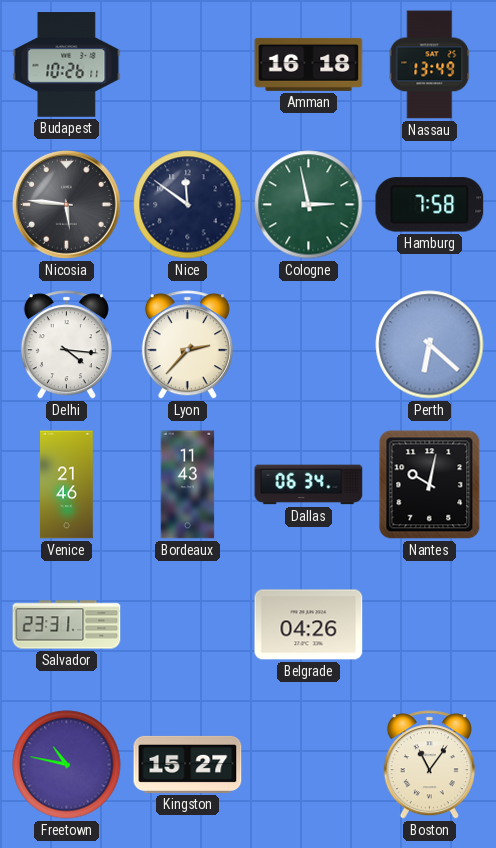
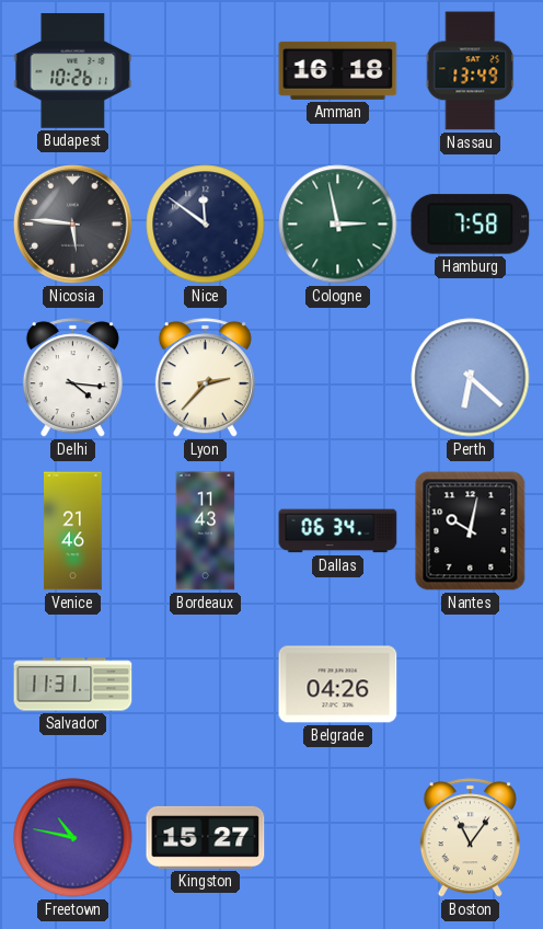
Salvador: 23:31 -> 11:31 (73, 685)
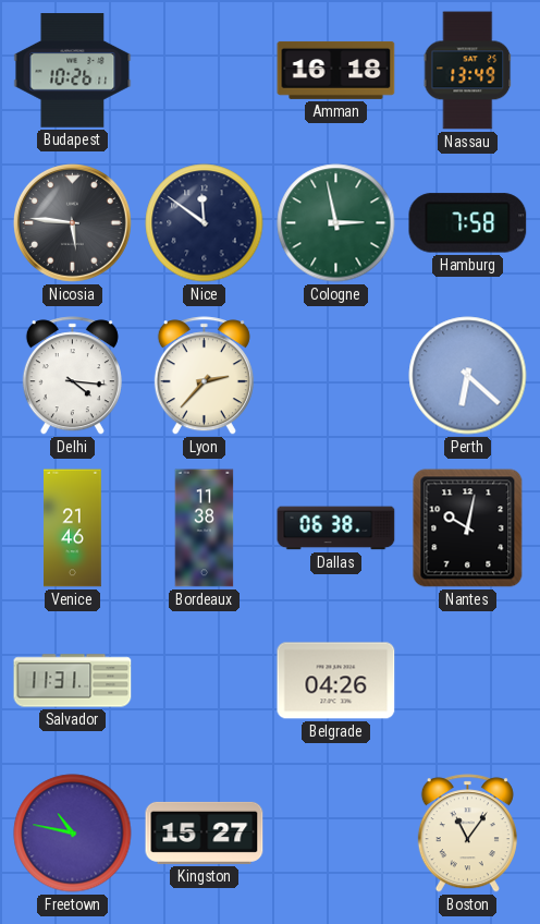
Bordeaux: 11:43 -> 11:38 (205, 528)
Dallas: 06:34 -> 06:38 (336, 528)
